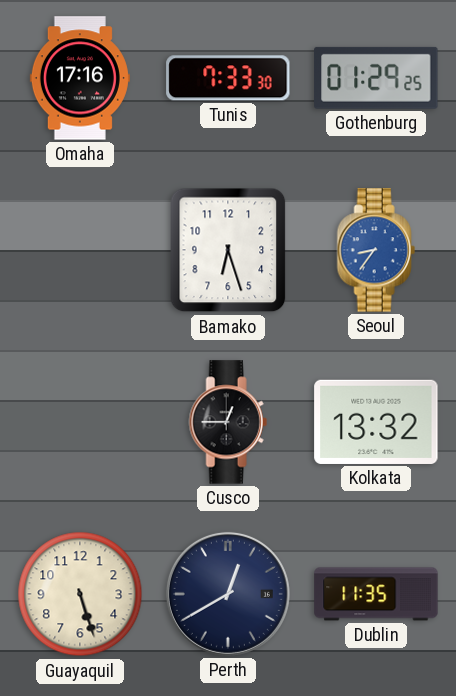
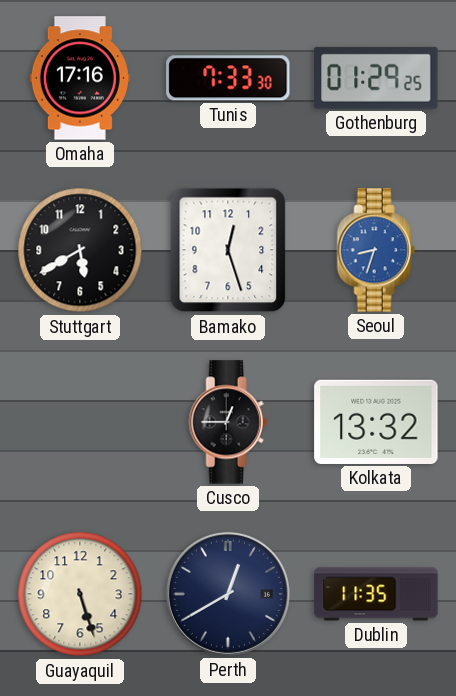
Stuttgart: none -> 5:40 (80, 250)
Bamako: 6:27 -> 12:27 (228, 250)
Seoul: 8:36 -> 8:33 (376, 250)
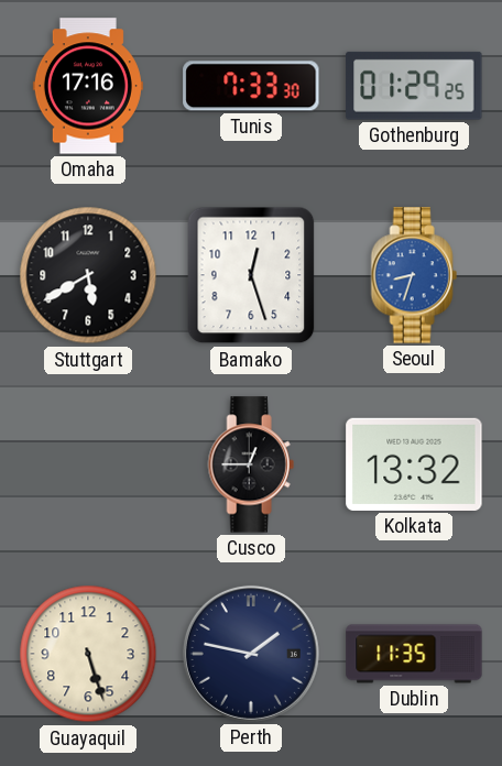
Perth: 12:40 -> 1:47 (251, 654)
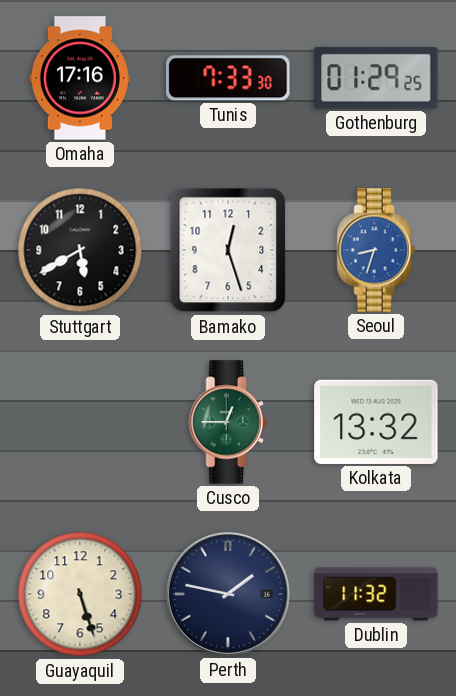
Cusco dial: black -> green (228, 422)
Dublin: 11:35 -> 11:32 (376, 594)
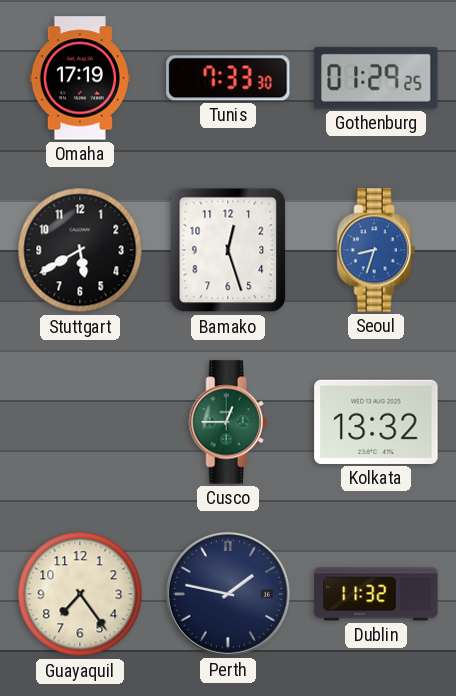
Omaha: 17:16 -> 17:19 (80, 78)
Guayaquil: 5:27 -> 7:24 (80, 594)
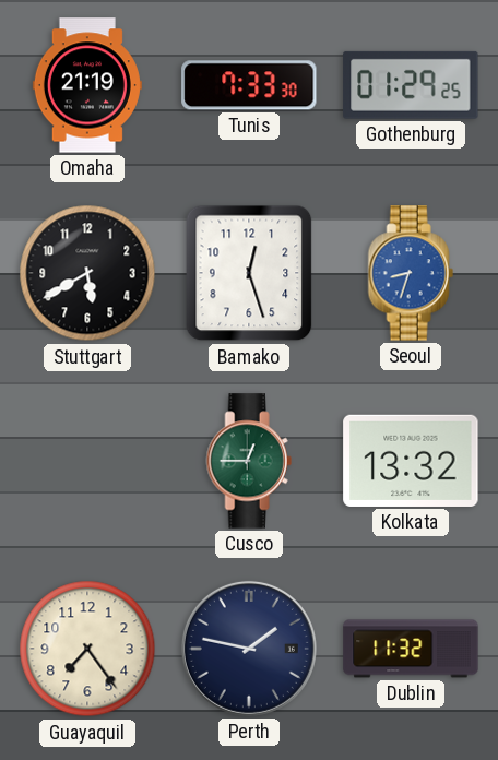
Omaha: 17:19 -> 21:19 (87, 85)
